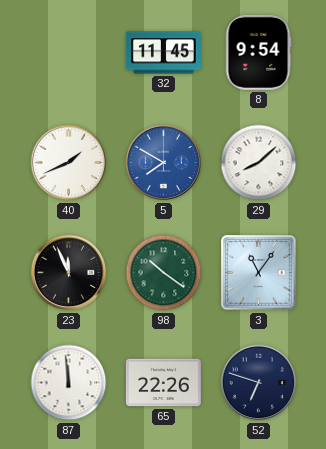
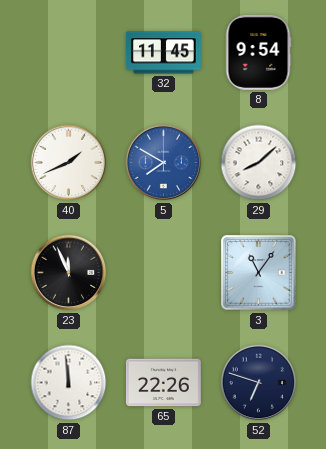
98: 10:21 -> none (164, 273)
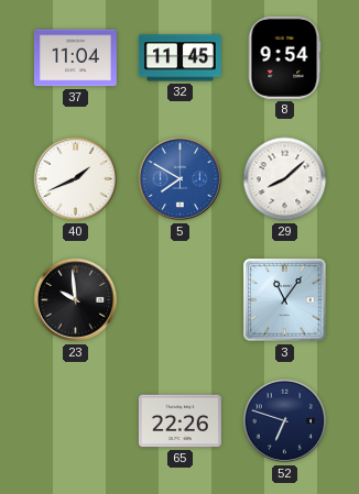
37: none -> 11:04 (75, 58)
23: 11:56 -> 9:59 (76, 300)
87: 11:59 -> none (69, 383)
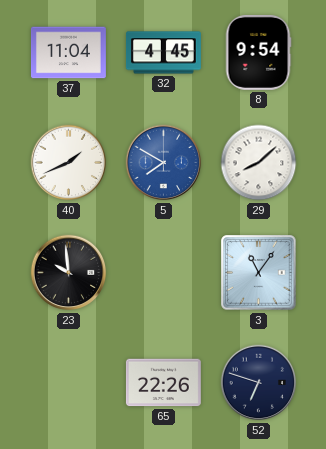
32: 11:45 -> 4:45 (163, 53)
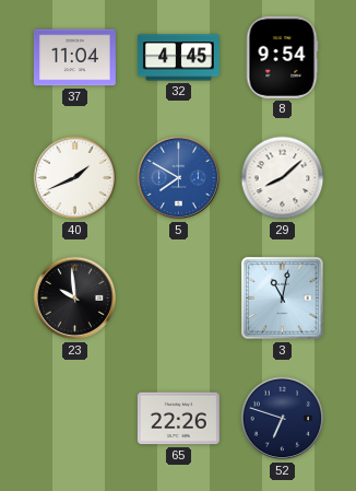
3: 11:06 -> 11:02 (283, 299)
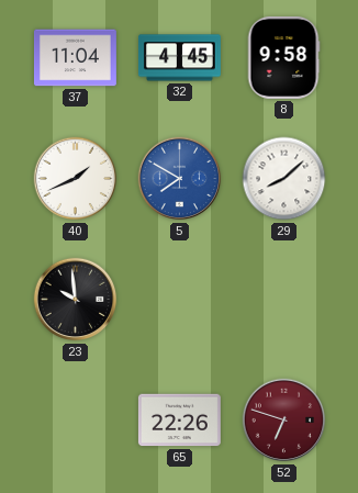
8: 9:54 -> 9:58 (283, 57)
3: 11:02 -> none (283, 299)
52 dial: navy -> burgundy (284, 421)
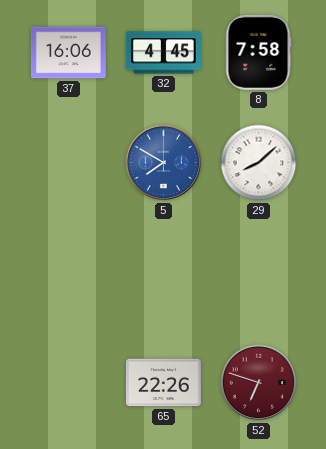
37: 11:04 -> 16:06 (68, 53)
8: 9:58 -> 7:58 (258, 52)
40: 1:41 -> none (76, 179)
23: 9:59 -> none (76, 300)
